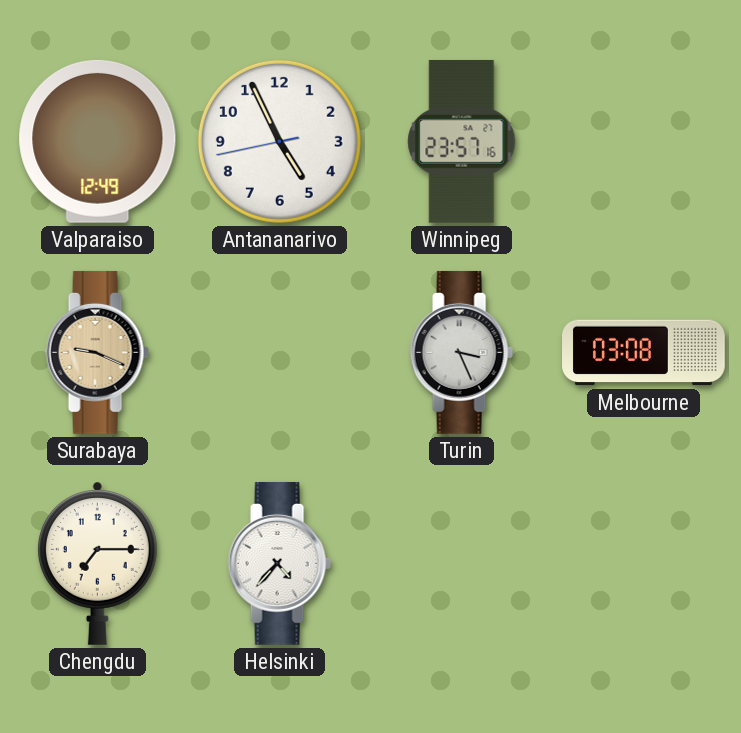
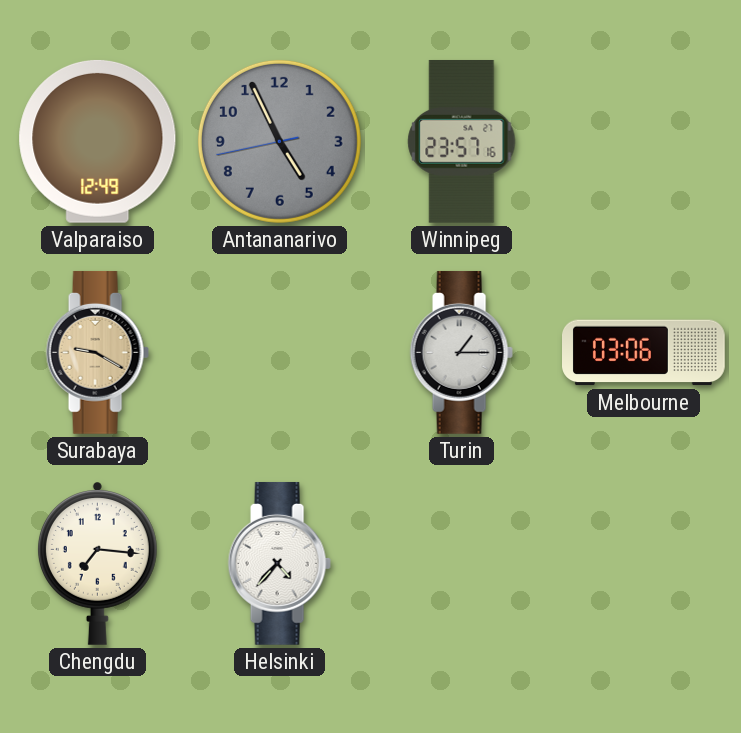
Antananarivo dial: white -> grey (279, 141)
Surabaya: 9:19 -> 9:20 (97, 352)
Turin: 3:26 -> 1:15 (461, 352)
Melbourne: 03:08 -> 03:06 (644, 353)
Chengdu: 7:15 -> 7:16 (97, 563)
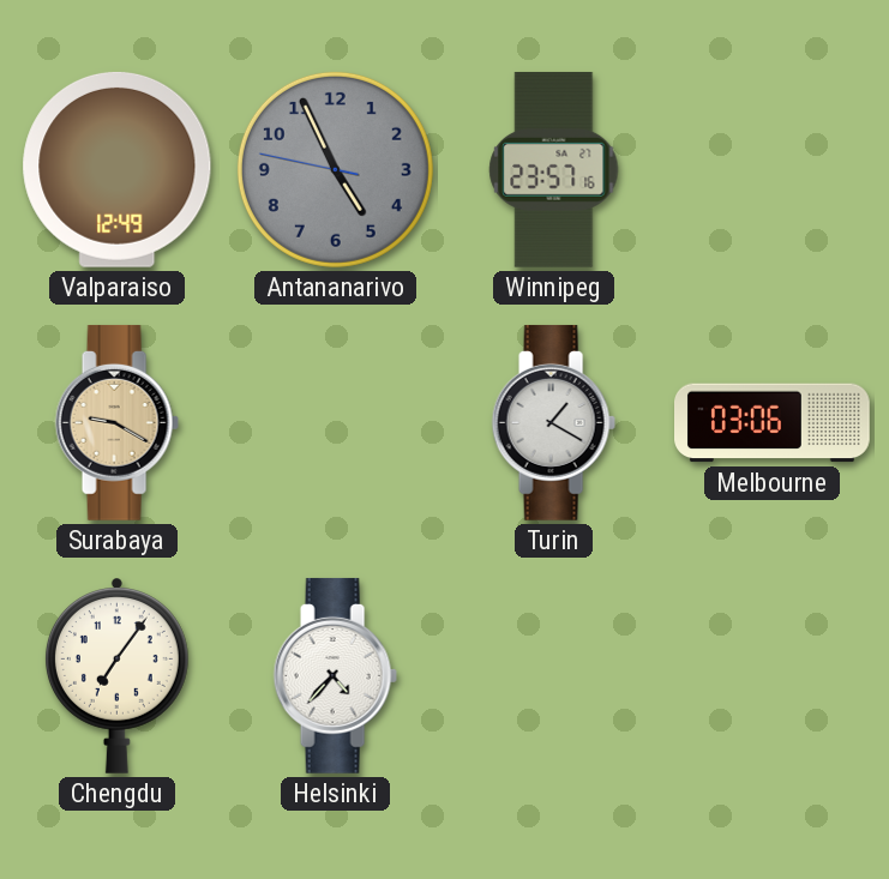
Antananarivo: 4:55:43 -> 4:55:47 (335, 169)
Turin: 1:15 -> 1:20 (553, 422)
Chengdu: 7:16 -> 7:06 (116, 675)
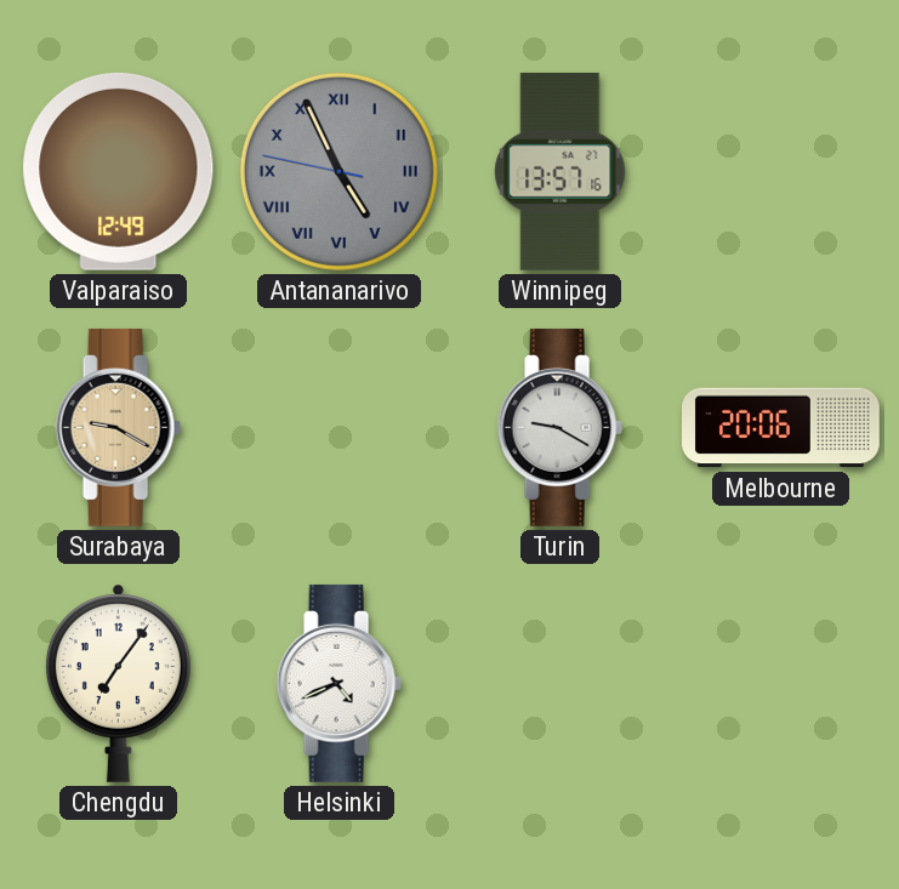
Antananarivo numerals: Arabic -> Roman (338, 171)
Winnipeg: 23:57 -> 13:57 (561, 171)
Turin: 1:20 -> 9:20 (559, 427)
Melbourne: 03:06 -> 20:06 (781, 428)
Helsinki: 4:37 -> 4:41 (338, 683)
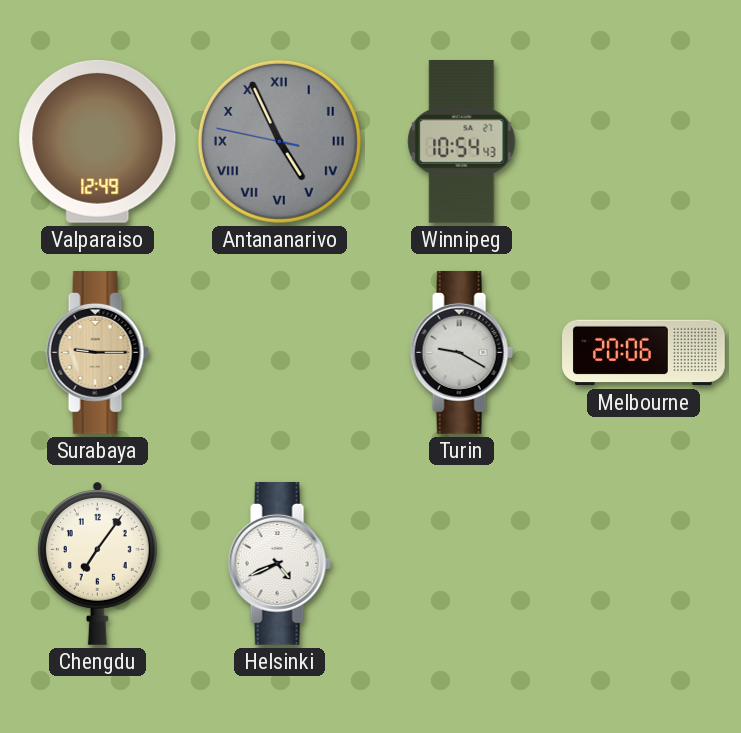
Winnipeg: 13:57 -> 10:54 (462, 141)
Surabaya: 9:20 -> 9:15 (97, 352)
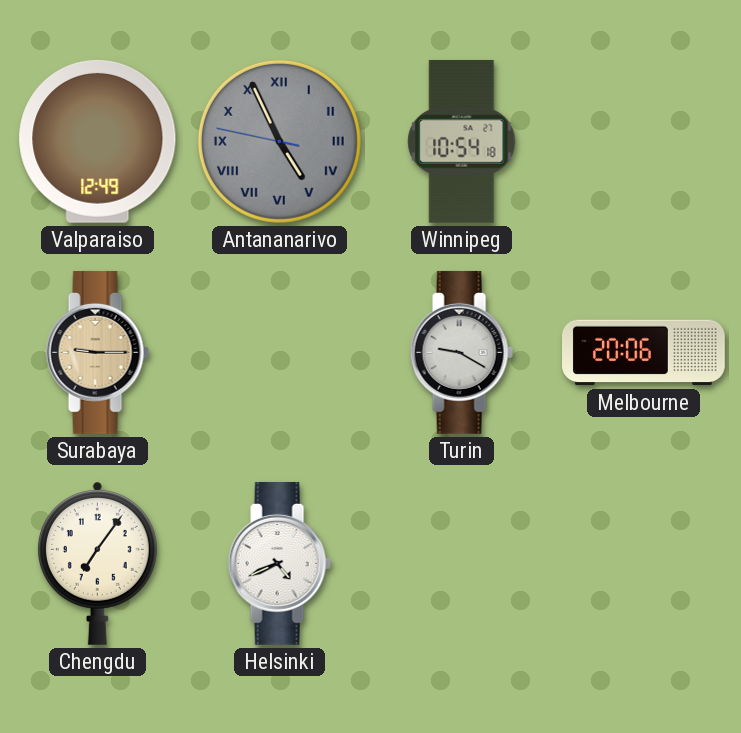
Winnipeg: 10:54:43 -> 10:54:18 (462, 141)
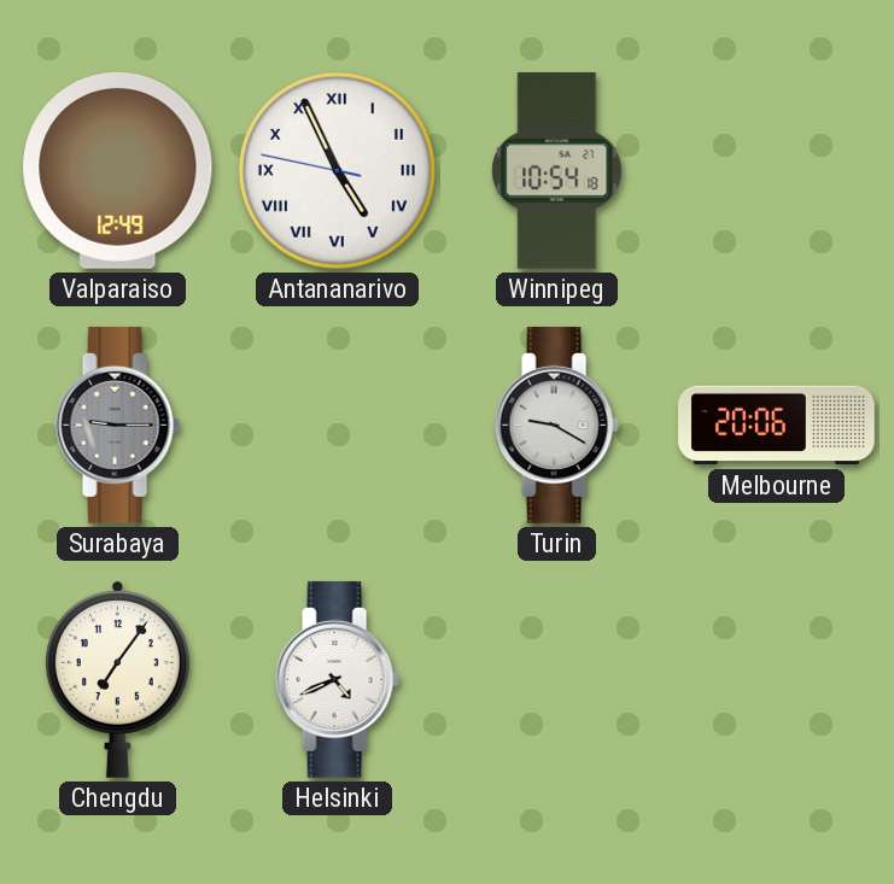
Antananarivo dial: grey -> white (337, 170)
Surabaya dial: champagne -> grey (117, 425)
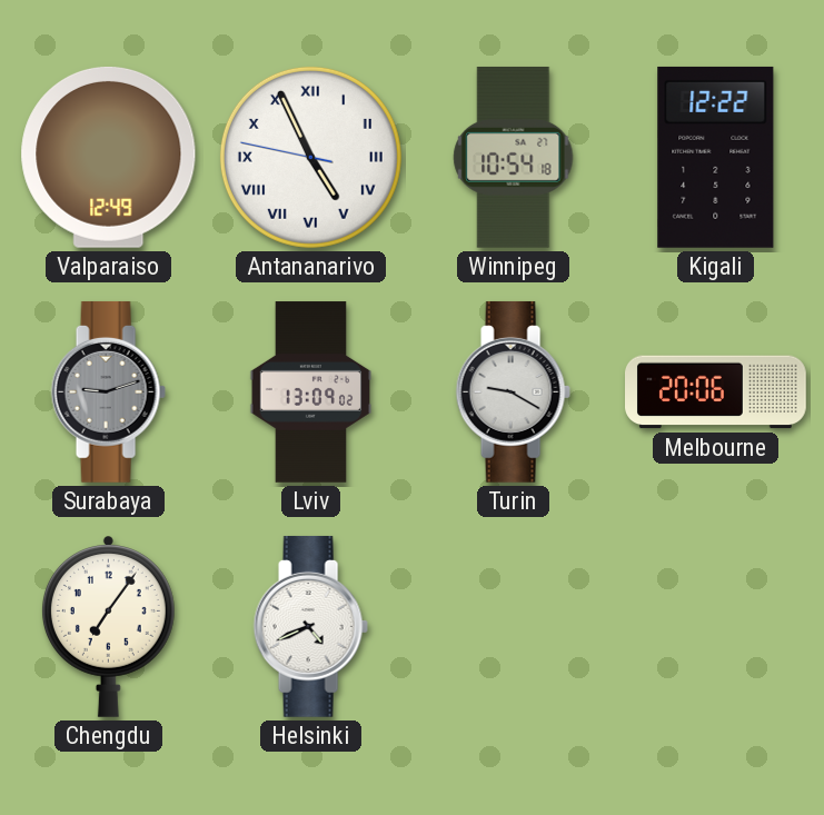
Kigali: none -> 12:22 (716, 157)
Surabaya: 9:15 -> 9:12 (108, 391)
Lviv: none -> 13:09 (311, 392)
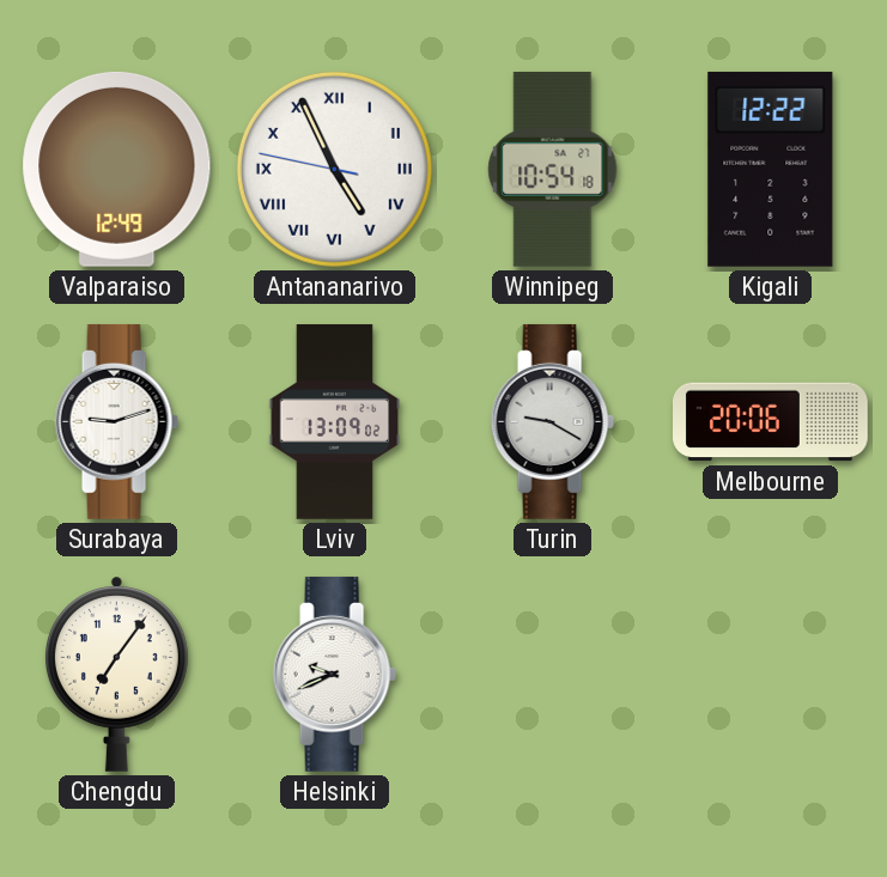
Surabaya dial: grey -> white (116, 421)
Helsinki: 4:41 -> 9:41 (334, 674)
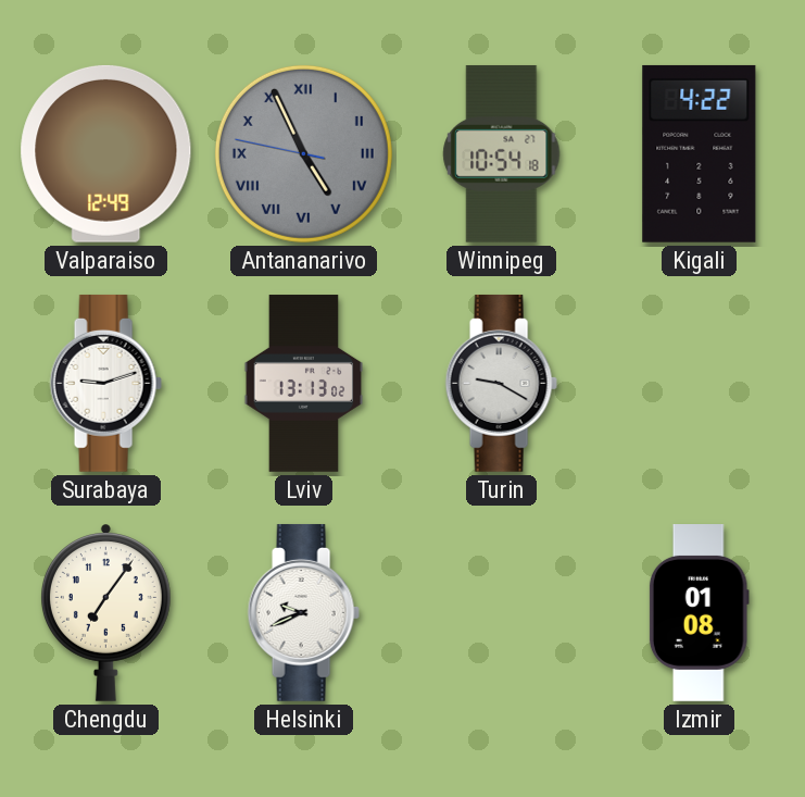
Antananarivo dial: white -> grey (303, 153)
Kigali: 12:22 -> 4:22 (700, 153)
Lviv: 13:09 -> 13:13 (304, 384)
Melbourne: 20:06 -> none (771, 422)
Izmir: none -> 01:08 (699, 613)
